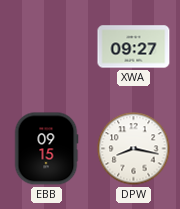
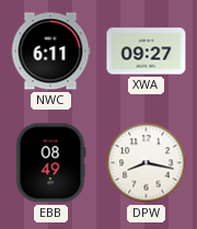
NWC: none -> 6:11 (50, 51)
EBB: 09:15 -> 08:49 (50, 163)
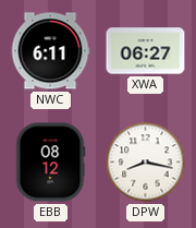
XWA: 09:27 -> 06:27 (146, 51)
EBB: 08:49 -> 08:12 (50, 163)
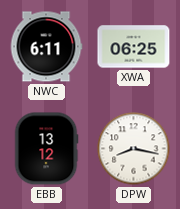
XWA: 06:27 -> 06:25 (134, 47)
EBB: 08:12 -> 13:12 (46, 149)
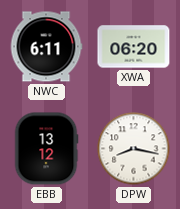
XWA: 06:25 -> 06:20 (134, 47)
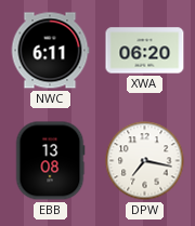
EBB: 13:12 -> 13:08 (50, 161)
DPW: 8:17 -> 7:17 (145, 161)
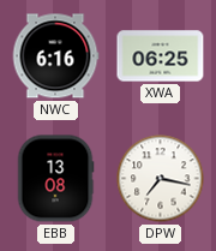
NWC: 6:11 -> 6:16 (55, 56)
XWA: 06:20 -> 06:25 (161, 56)
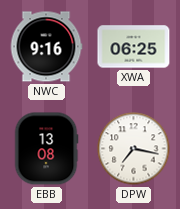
NWC: 6:16 -> 9:16 (46, 47)
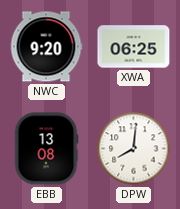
NWC: 9:16 -> 9:20 (46, 47)
DPW: 7:17 -> 8:01 (134, 149)
